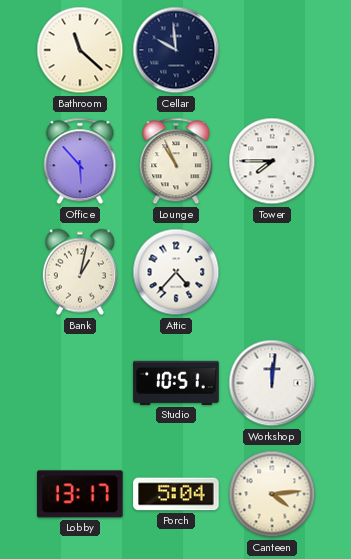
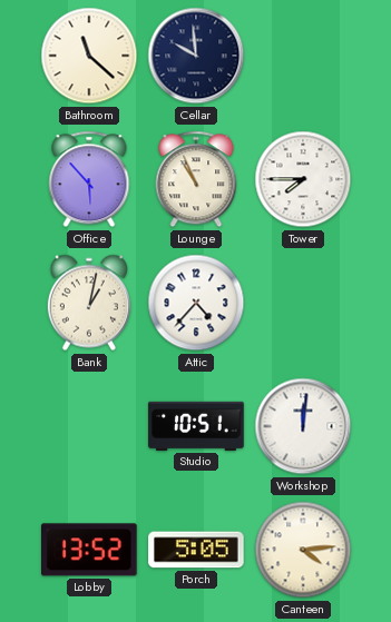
Lobby: 13:17 -> 13:52 (90, 550)
Porch: 5:04 -> 5:05 (196, 550)
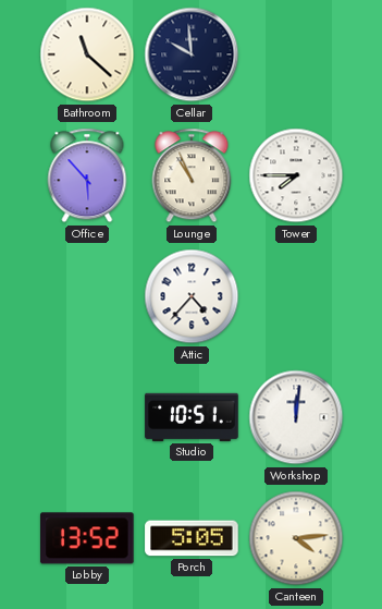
Bank: 1:02 -> none (89, 303)
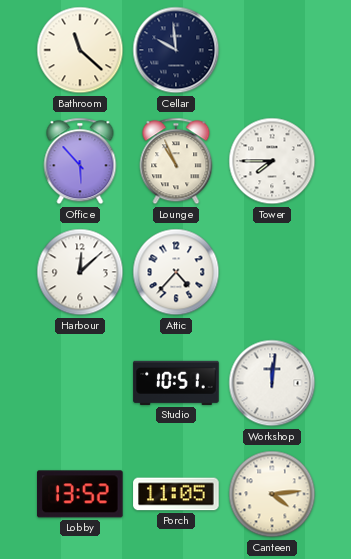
Harbour: none -> 12:08 (80, 272)
Porch: 5:05 -> 11:05 (176, 494)
